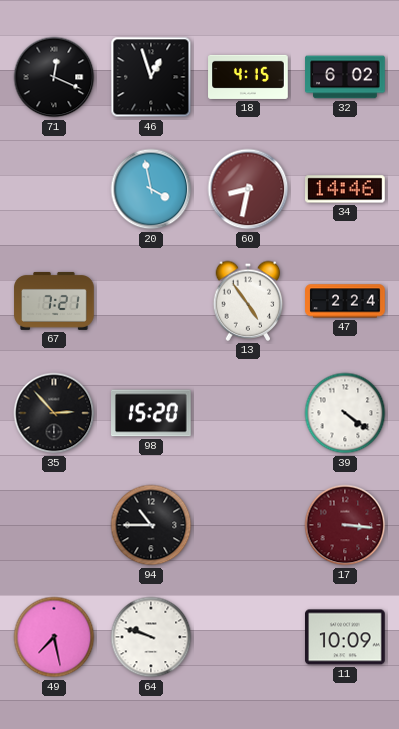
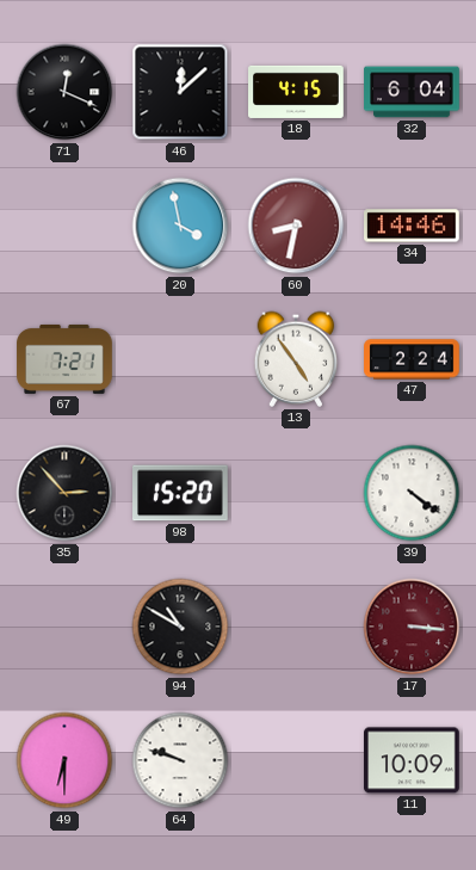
46: 12:57 -> 12:08 (180, 92)
32: 6:02 -> 6:04 (412, 92)
94: 10:45 -> 10:50 (180, 627)
49: 7:28 -> 6:30 (64, 760)
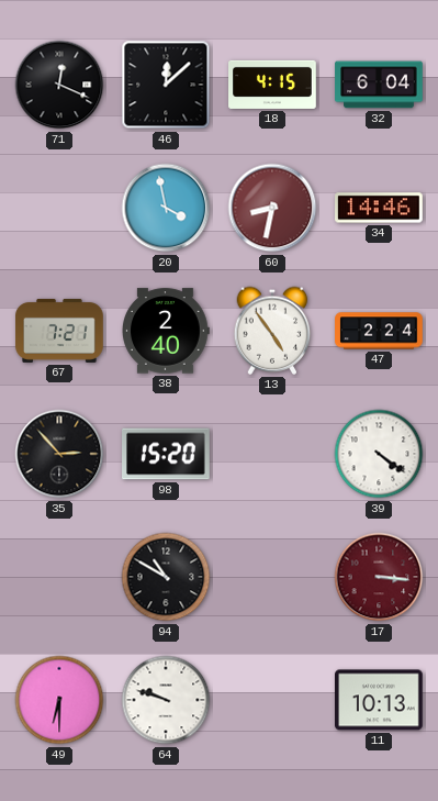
38: none -> 2:40 (166, 331)
11: 10:09 -> 10:13 (380, 700)
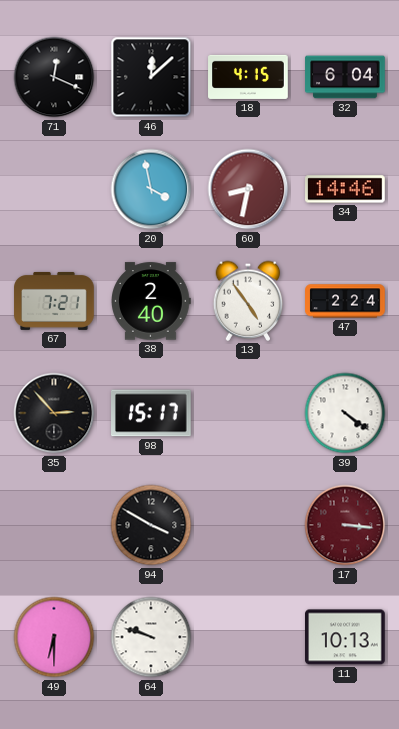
98: 15:20 -> 15:17 (152, 413)
94: 10:50 -> 3:50 (151, 525)
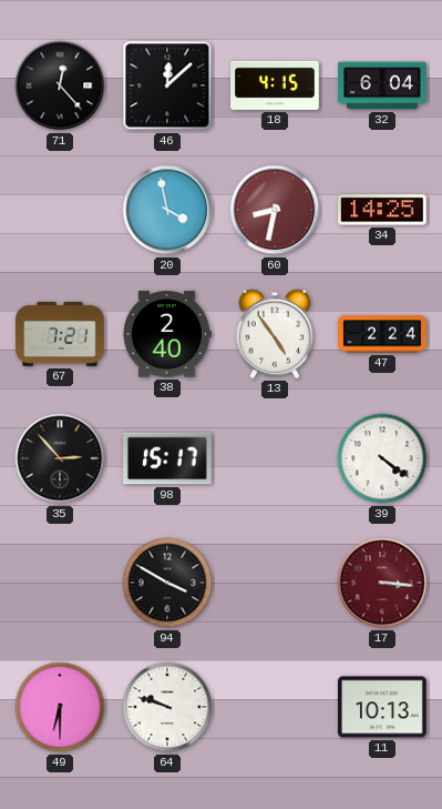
71: 12:19 -> 12:23 (60, 85)
34: 14:46 -> 14:25 (383, 210)
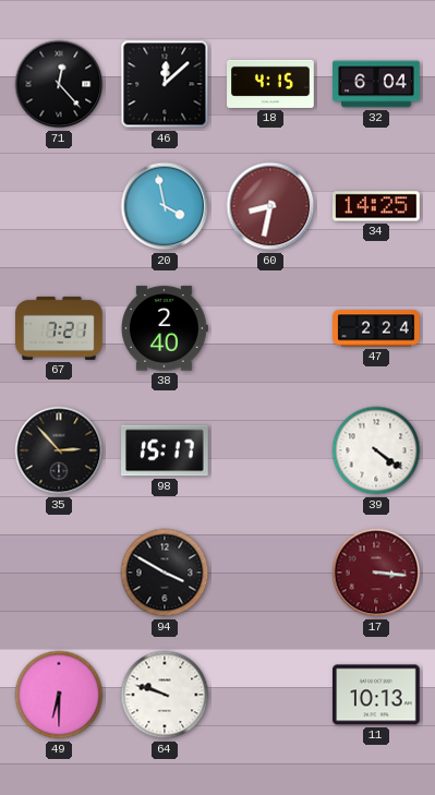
13: 4:54 -> none (275, 334)
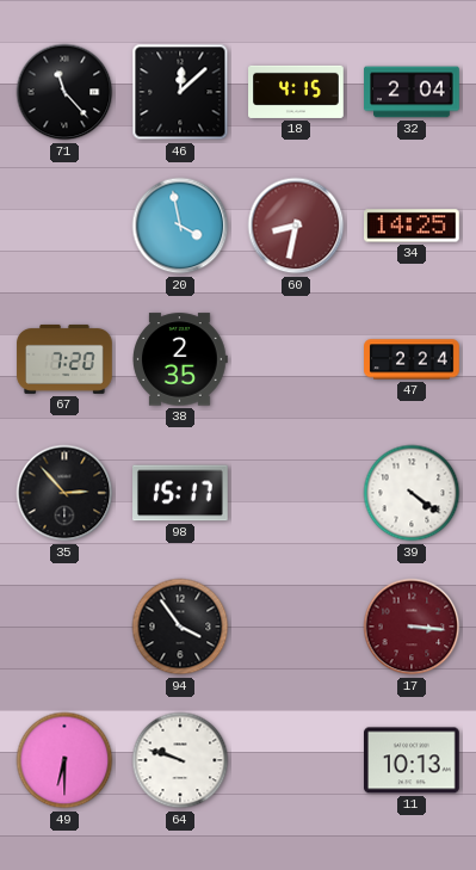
71: 12:23 -> 11:23 (64, 92)
32: 6:04 -> 2:04 (412, 92)
67: 7:21 -> 7:20 (64, 359)
38: 2:40 -> 2:35 (180, 359)
94: 3:50 -> 3:54 (180, 627)
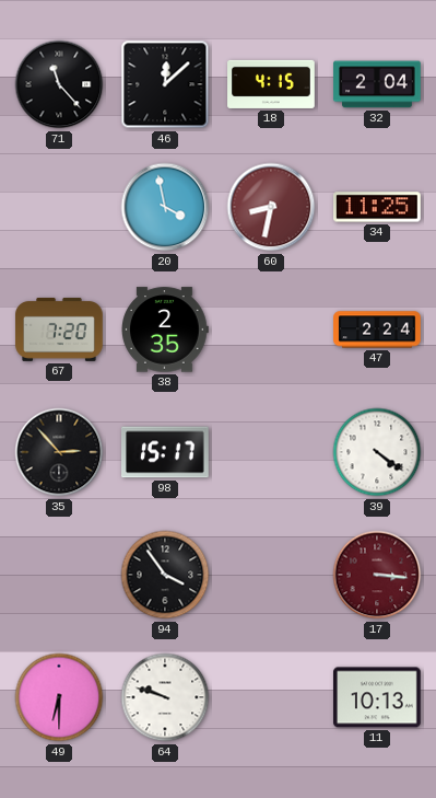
34: 14:25 -> 11:25 (378, 207)
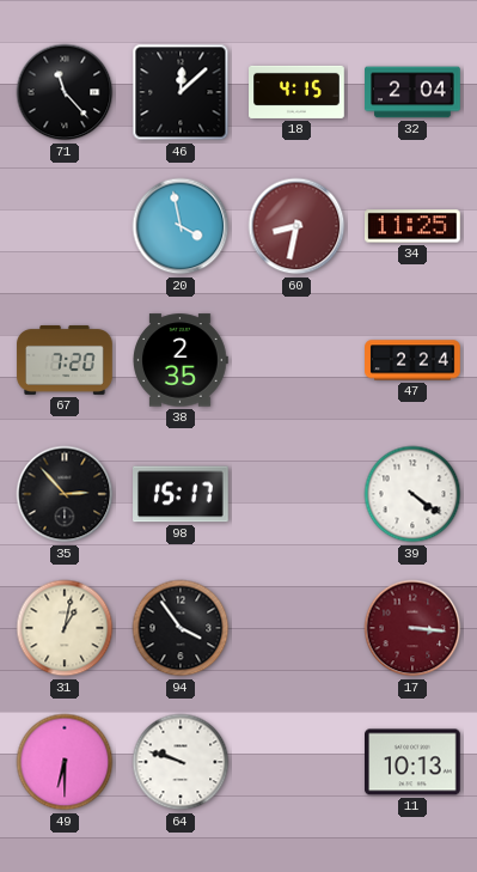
31: none -> 1:02 (65, 628)
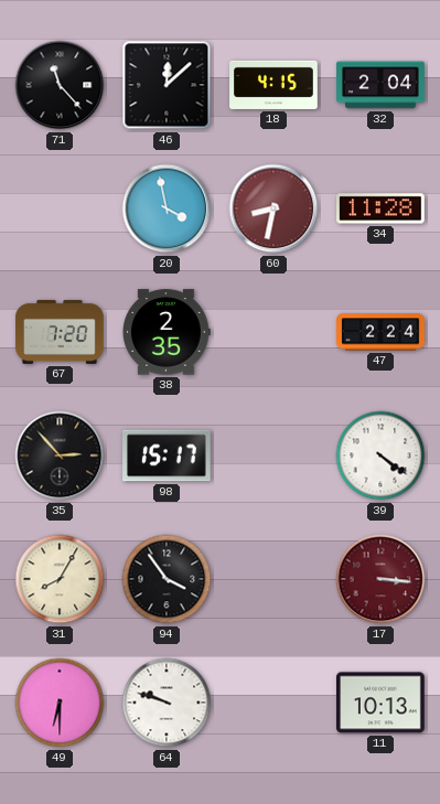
34: 11:25 -> 11:28 (382, 208)
31: 1:02 -> 8:05 (60, 579)
